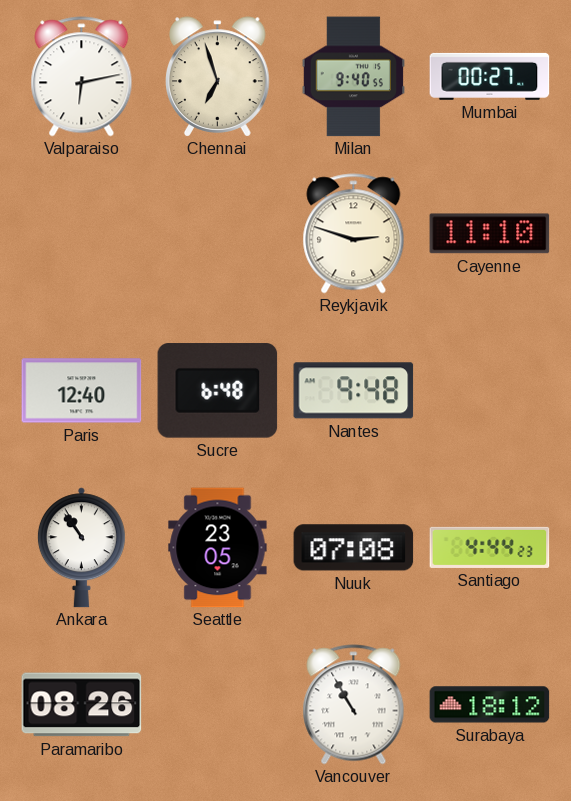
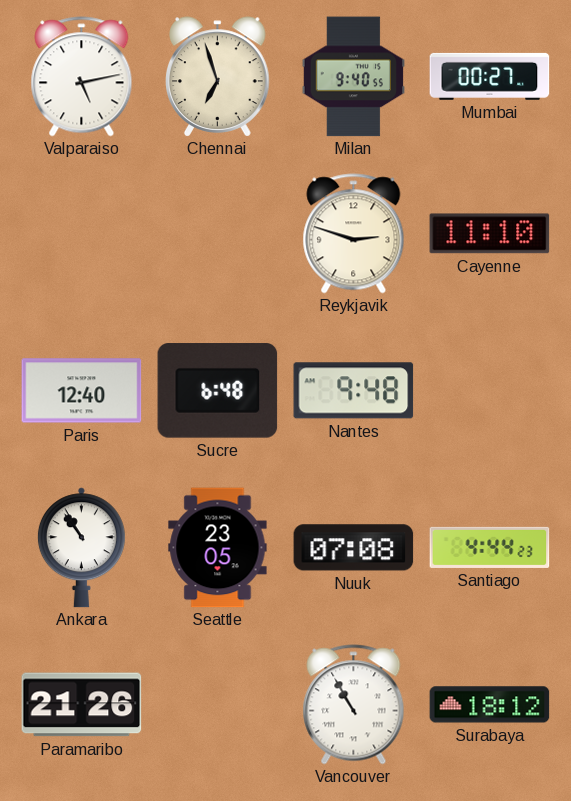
Valparaiso: 6:13 -> 5:13 (82, 77)
Paramaribo: 08:26 -> 21:26 (82, 705)
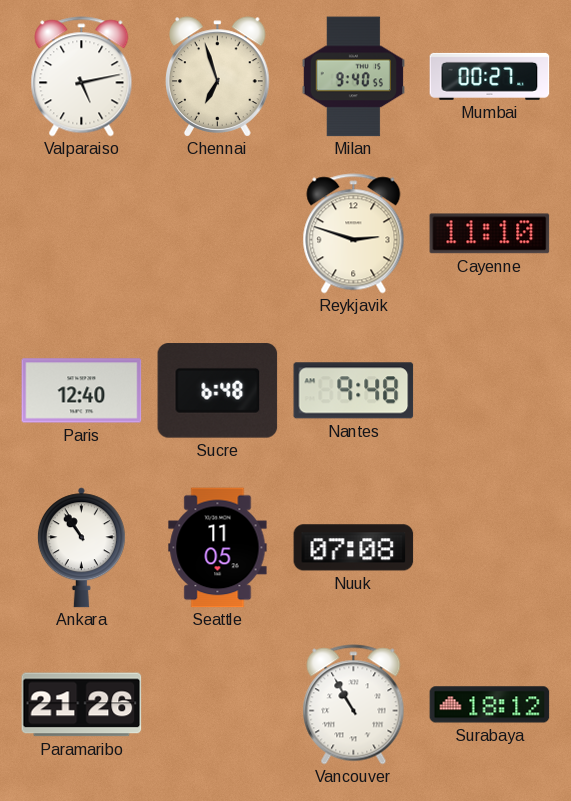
Seattle: 23:05 -> 11:05 (218, 548)
Santiago: 4:44 -> none (490, 547)
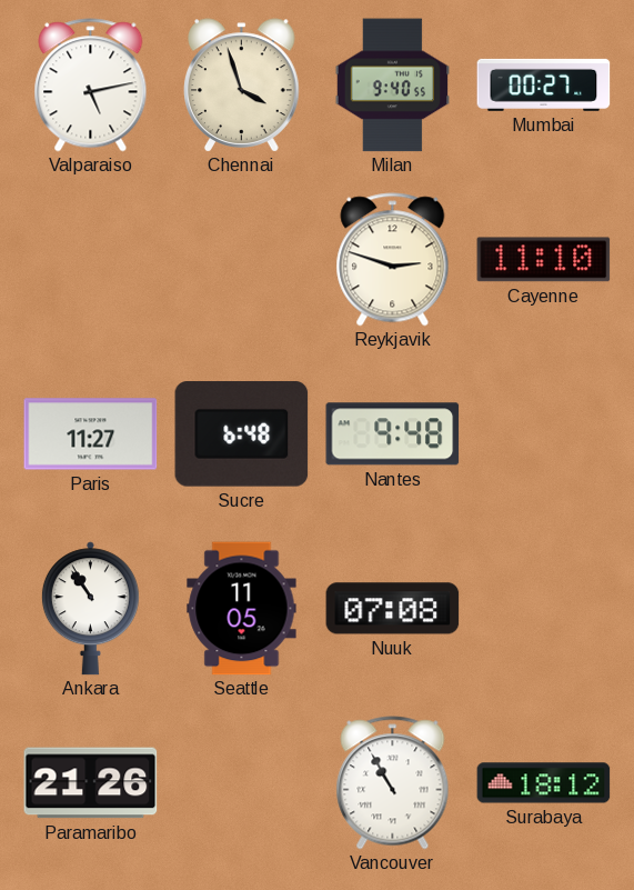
Chennai: 6:57 -> 3:57 (242, 86)
Paris: 12:40 -> 11:27 (91, 434)
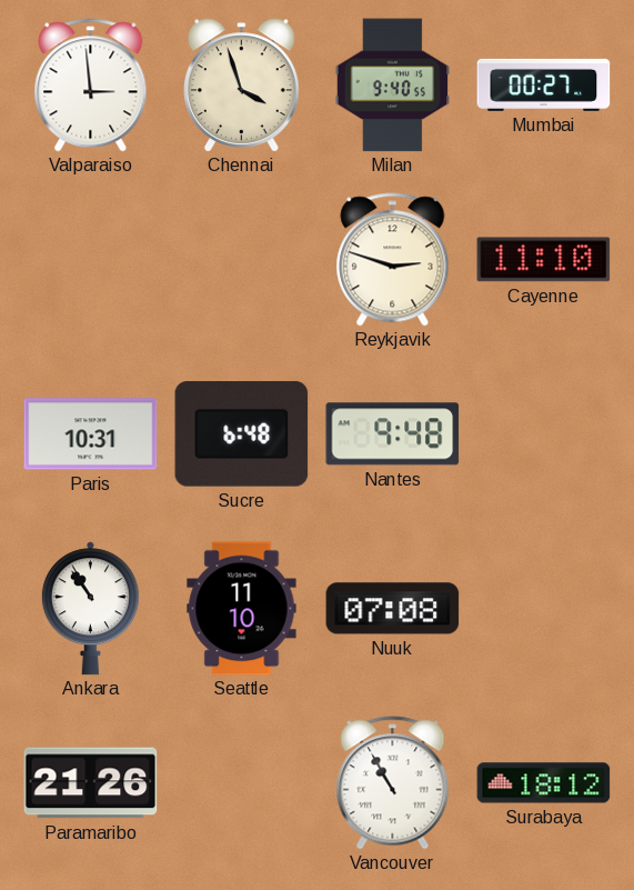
Valparaiso: 5:13 -> 2:59 (91, 86)
Paris: 11:27 -> 10:31 (91, 434)
Seattle: 11:05 -> 11:10 (242, 609)
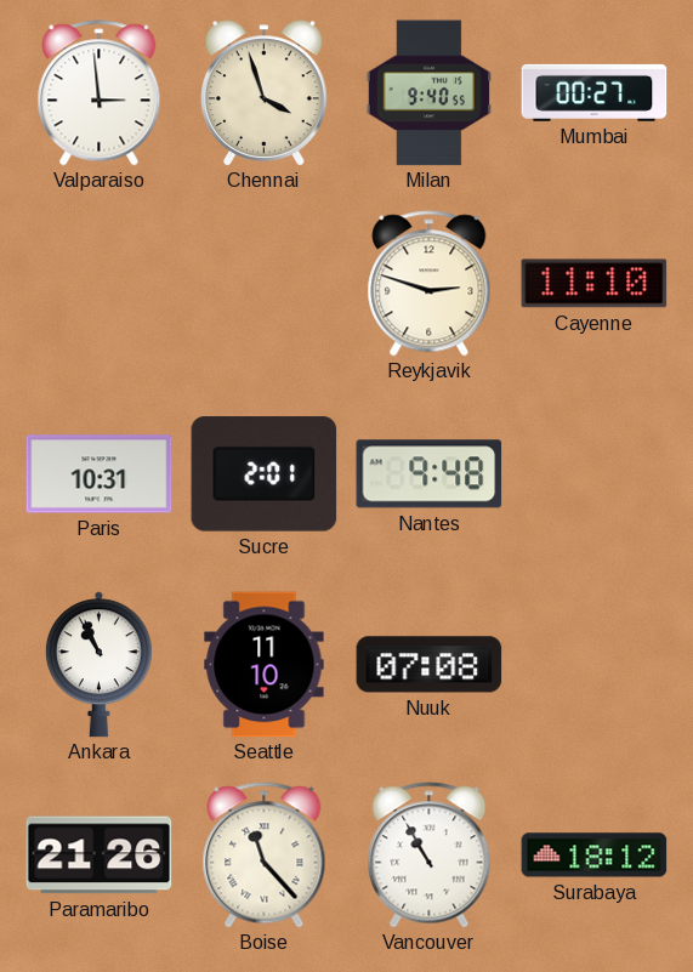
Sucre: 6:48 -> 2:01 (265, 474)
Ankara: 10:54 -> 10:56 (98, 665)
Boise: none -> 11:23 (265, 856)
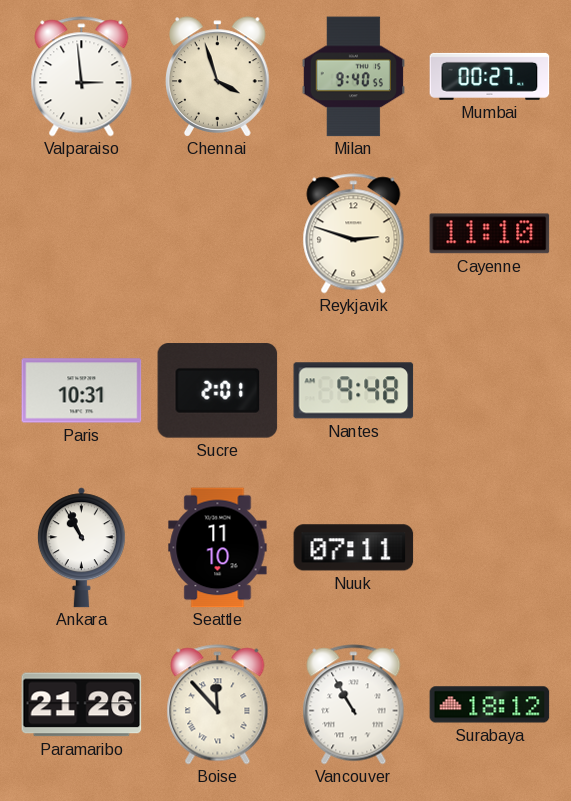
Nuuk: 07:08 -> 07:11 (354, 548)
Boise: 11:23 -> 11:53 (218, 705)
